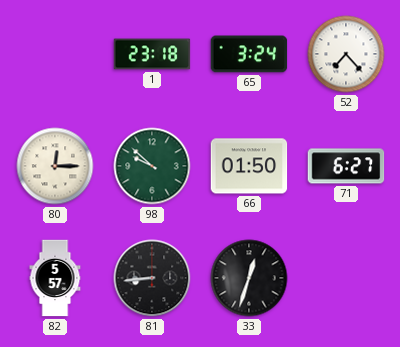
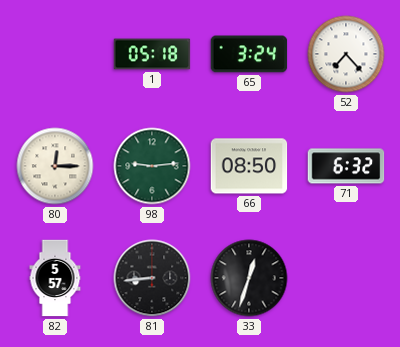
1: 23:18 -> 05:18 (152, 54)
98: 9:52 -> 9:14 (152, 166)
66: 01:50 -> 08:50 (249, 166)
71: 6:27 -> 6:32 (346, 166)
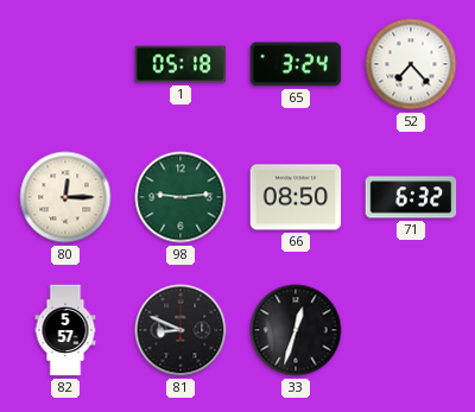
81: 8:44 -> 8:49 (180, 330)
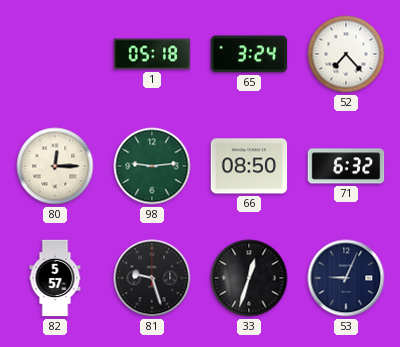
81: 8:49 -> 9:27 (152, 278)
53: none -> 9:04 (346, 278)
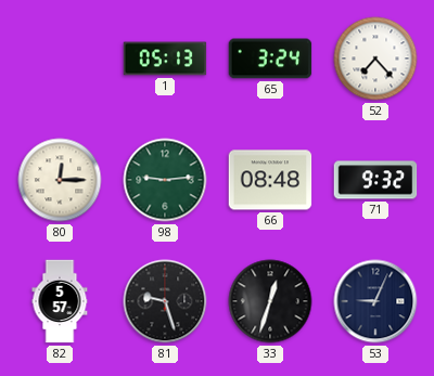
1: 05:18 -> 05:13 (165, 59)
66: 08:50 -> 08:48 (270, 180)
71: 6:32 -> 9:32 (375, 180)
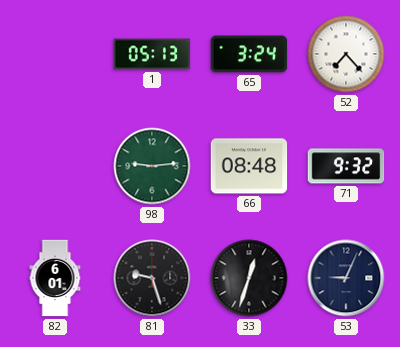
80: 12:15 -> none (60, 180)
82: 5:57 -> 6:01 (55, 278)
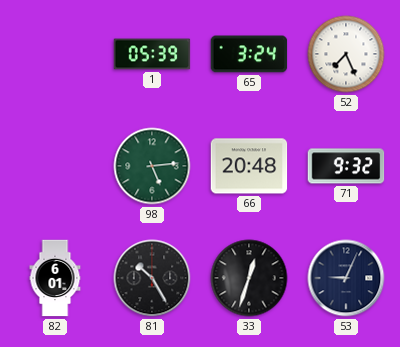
1: 05:13 -> 05:39 (152, 54)
52: 7:23 -> 7:26 (346, 54)
98: 9:14 -> 5:14 (152, 166)
66: 08:48 -> 20:48 (249, 166)
81: 9:27 -> 10:25 (152, 278)
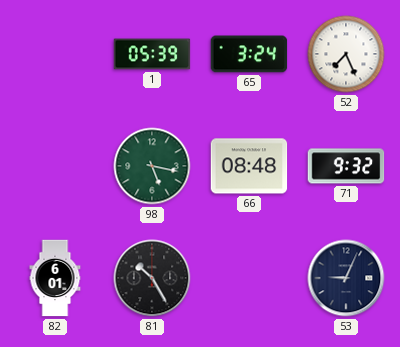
98: 5:14 -> 5:17 (152, 166)
66: 20:48 -> 08:48 (249, 166)
33: 12:33 -> none (249, 278)
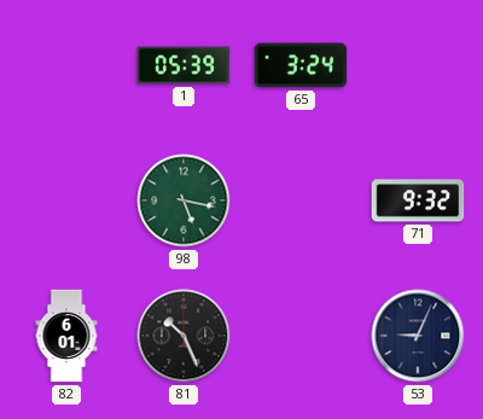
52: 7:26 -> none (346, 54)
66: 08:48 -> none (249, 166)
81: 10:25 -> 10:26 (184, 336)
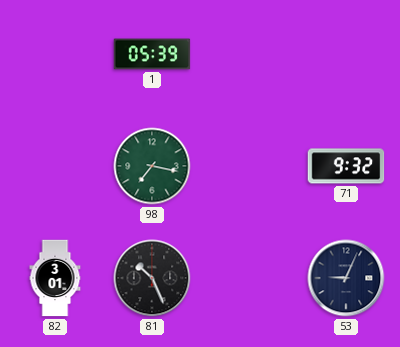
65: 3:24 -> none (301, 65)
98: 5:17 -> 7:17 (152, 166)
82: 6:01 -> 3:01 (55, 278)
